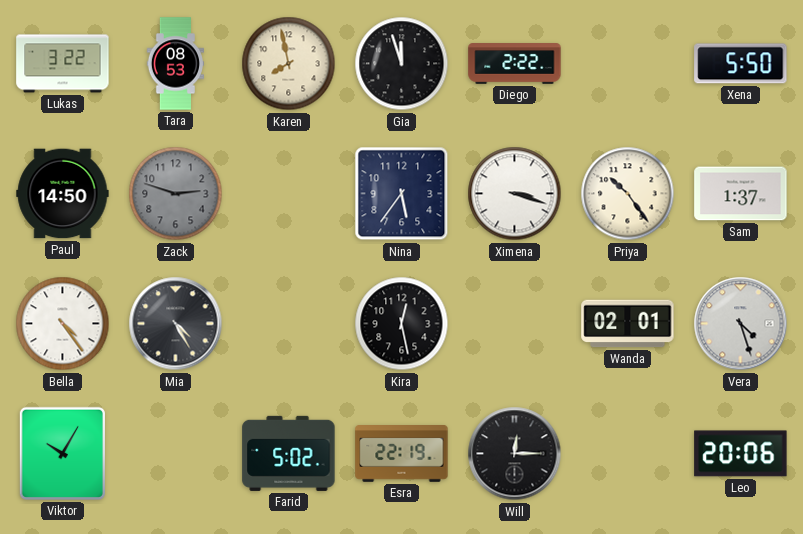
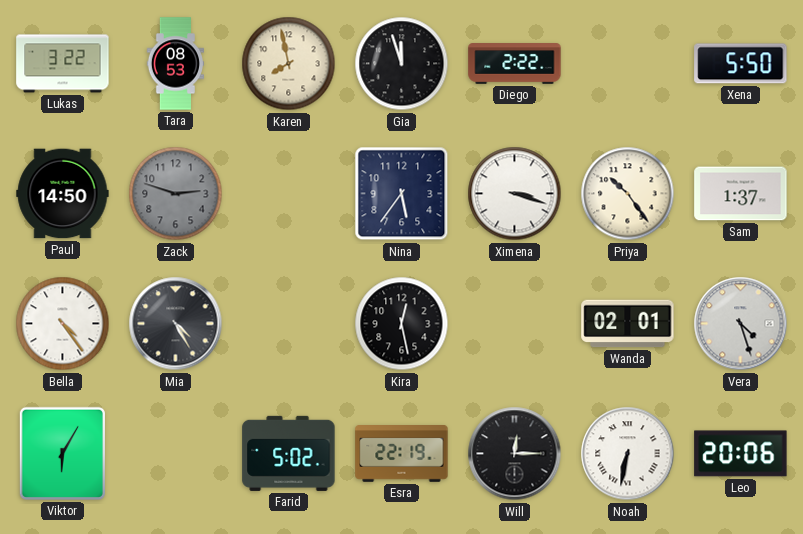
Viktor: 10:05 -> 6:05 (62, 453)
Noah: none -> 6:32 (628, 454)
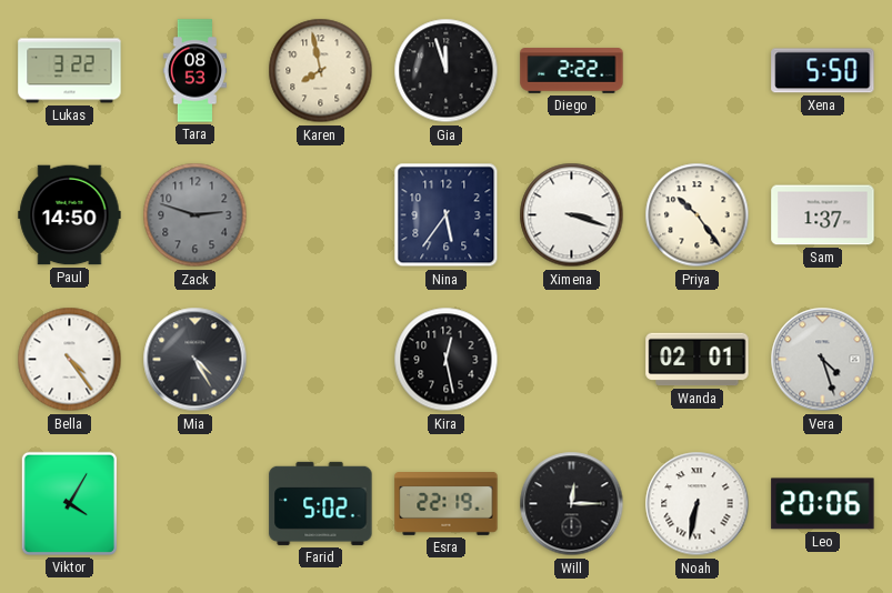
Viktor: 6:05 -> 4:05 (69, 503)
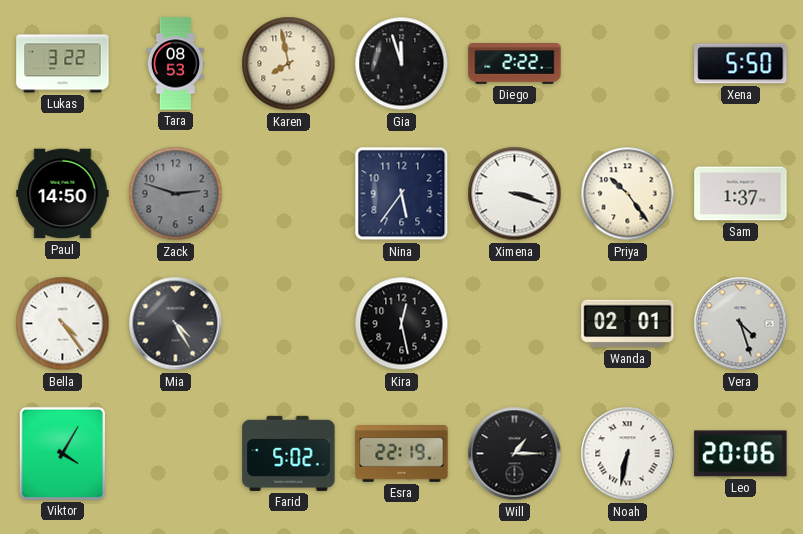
Will: 12:15 -> 1:15 (515, 454)
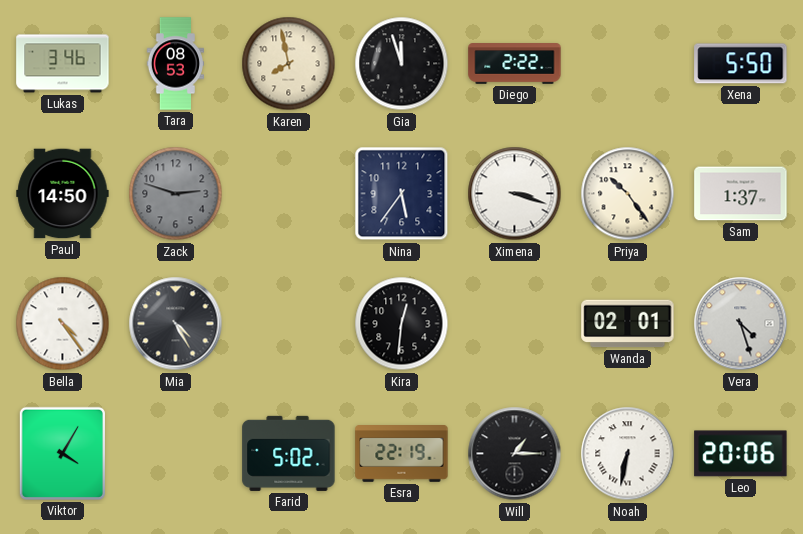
Lukas: 3:22 -> 3:46 (63, 64)
Kira: 12:28 -> 12:31 (402, 324)
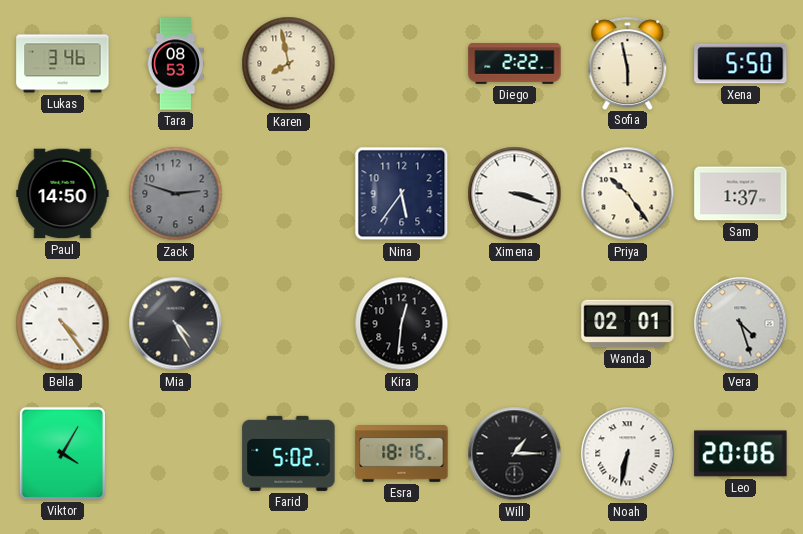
Gia: 11:57 -> none (402, 64)
Sofia: none -> 5:58 (628, 63)
Esra: 22:19 -> 18:16 (402, 454)
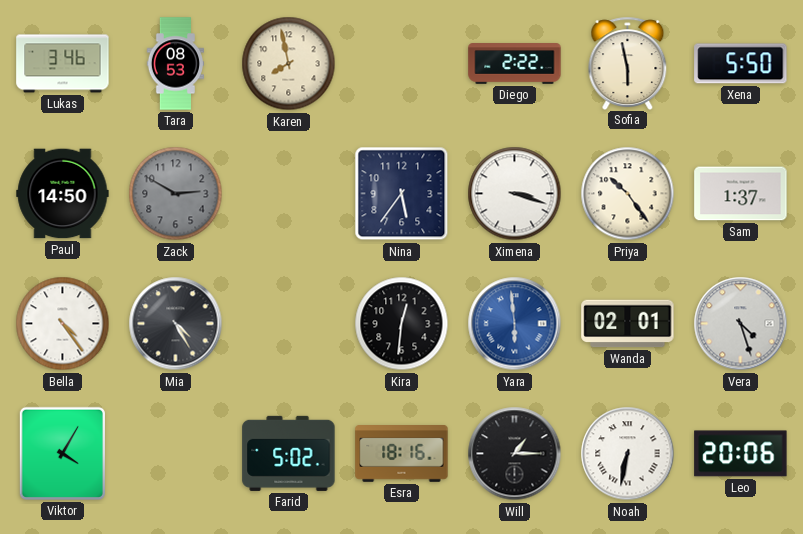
Zack: 2:48 -> 2:50 (176, 194)
Yara: none -> 5:59 (515, 324)
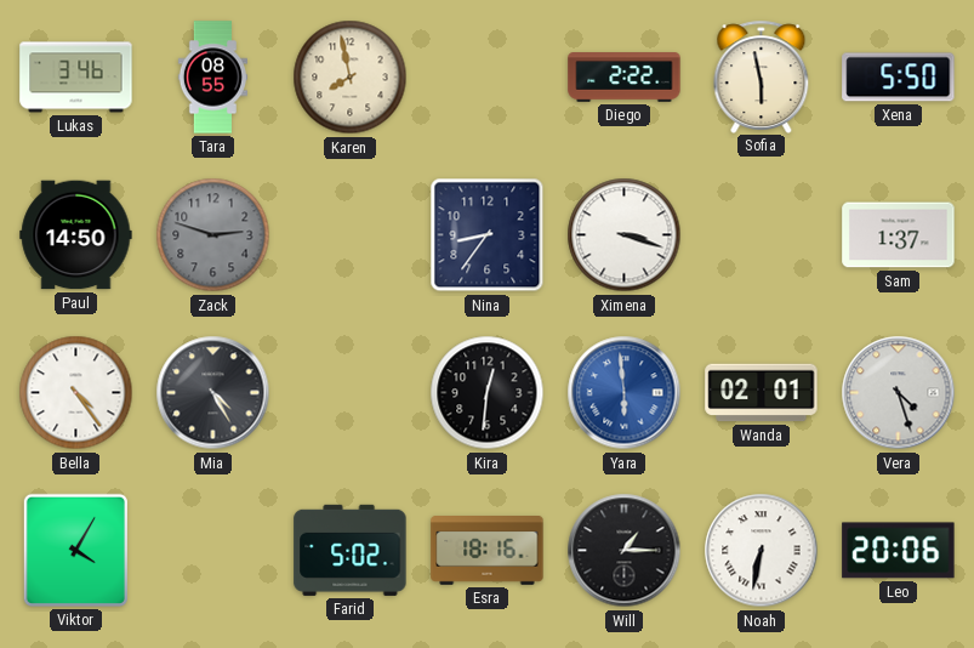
Tara: 08:53 -> 08:55 (212, 78)
Zack: 2:50 -> 2:48 (213, 235)
Nina: 5:36 -> 8:36 (488, 235)
Priya: 10:24 -> none (628, 194)
